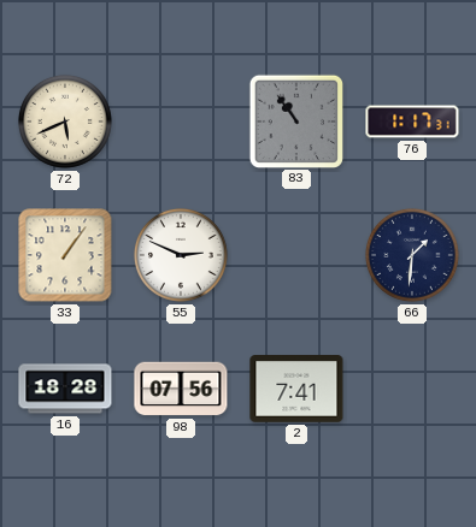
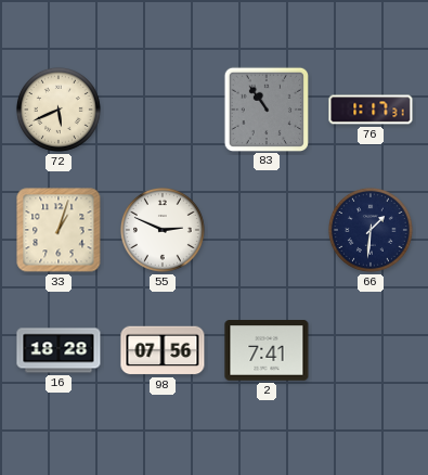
33: 1:06 -> 1:03 (59, 230)
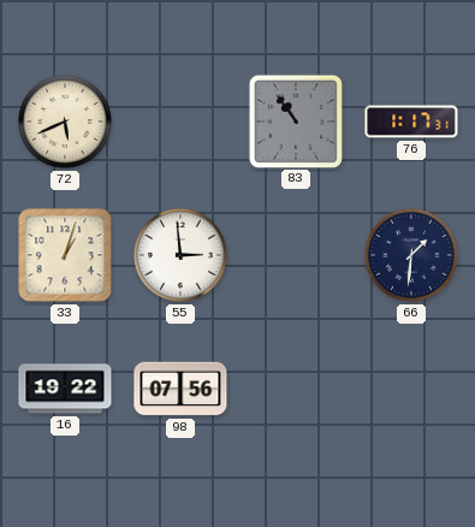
55: 2:49 -> 2:59 (180, 255)
16: 18:28 -> 19:22 (65, 389)
2: 7:41 -> none (267, 350)
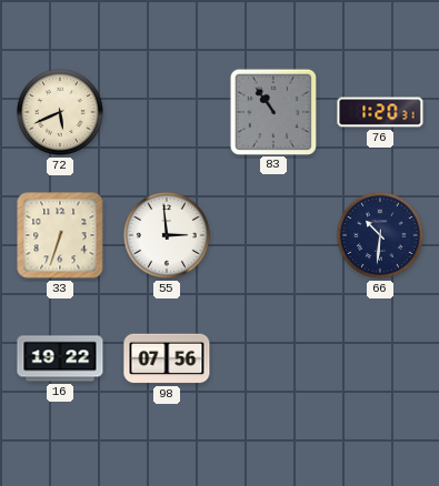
76: 1:17 -> 1:20 (380, 112)
33: 1:03 -> 6:33 (60, 235)
66: 1:31 -> 10:31 (380, 235)
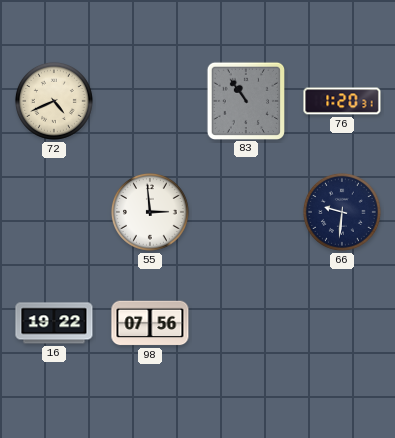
72: 5:41 -> 4:41 (54, 101)
33: 6:33 -> none (60, 235)
66: 10:31 -> 9:31 (342, 212)
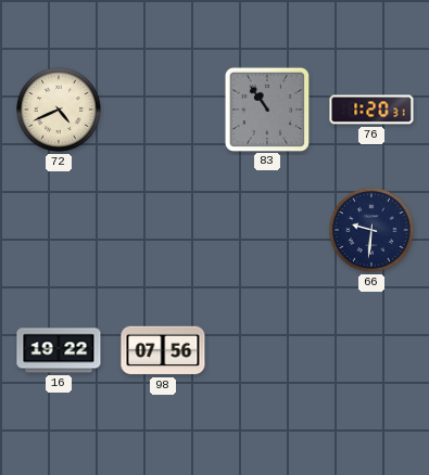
55: 2:59 -> none (150, 212)
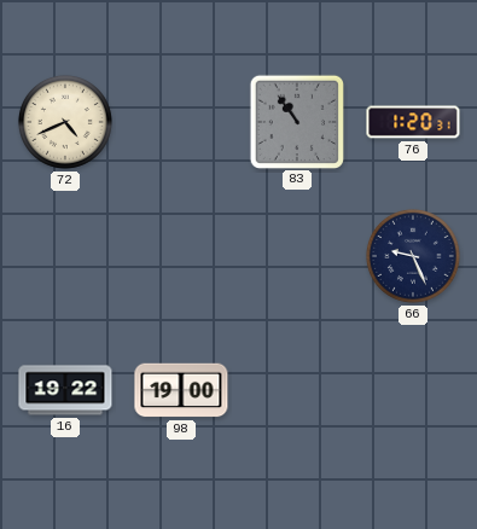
66: 9:31 -> 9:26 (413, 256)
98: 07:56 -> 19:00 (181, 390)
